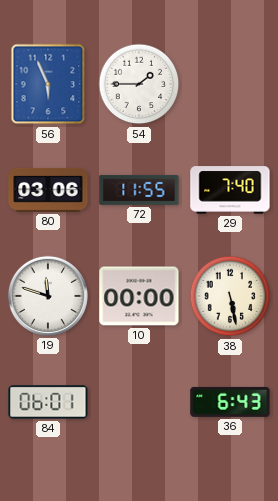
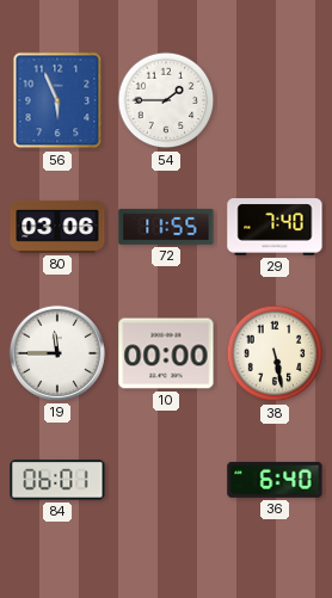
19: 11:48 -> 11:45 (57, 353)
36: 6:43 -> 6:40 (275, 480)
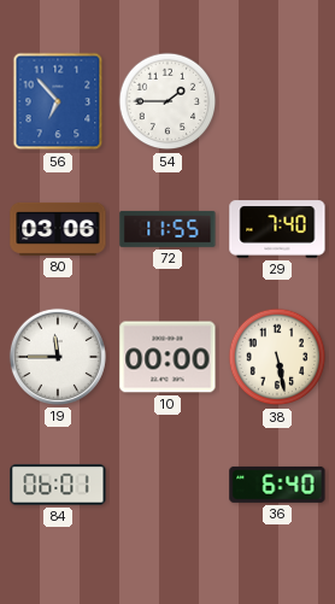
56: 5:56 -> 6:53 (58, 101)
